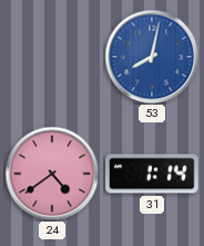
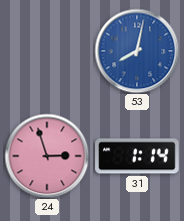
24: 4:39 -> 2:57 (47, 156)
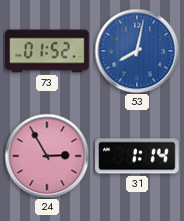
73: none -> 01:52 (47, 51)
24: 2:57 -> 2:55 (47, 156)
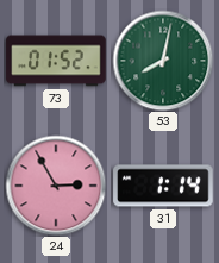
53 dial: blue -> green (163, 61)
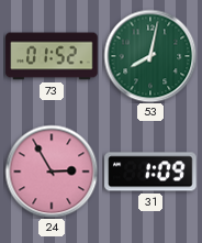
31: 1:14 -> 1:09 (150, 172)
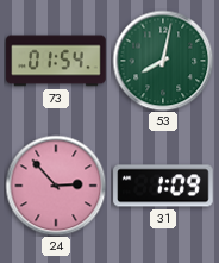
73: 01:52 -> 01:54 (56, 61)
24: 2:55 -> 2:53 (56, 186)
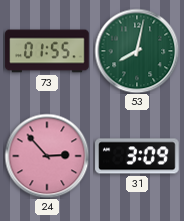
73: 01:54 -> 01:55 (47, 51)
31: 1:09 -> 3:09 (137, 156)
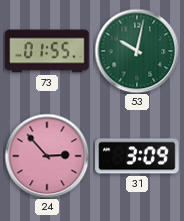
53: 8:02 -> 10:02 (137, 51)
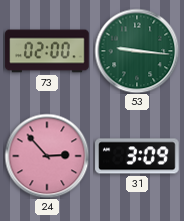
73: 01:55 -> 02:00 (47, 51)
53: 10:02 -> 9:16 (137, 51)
